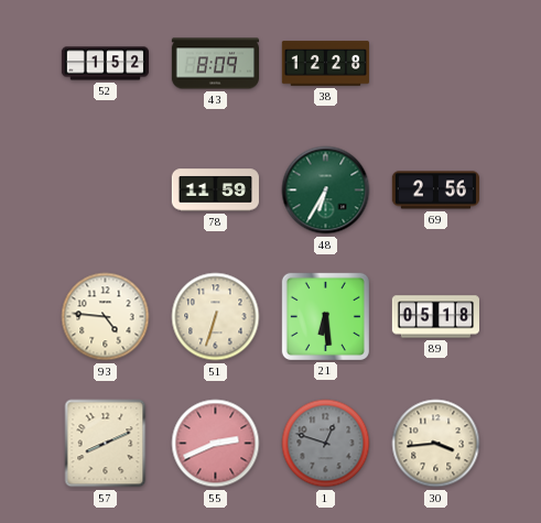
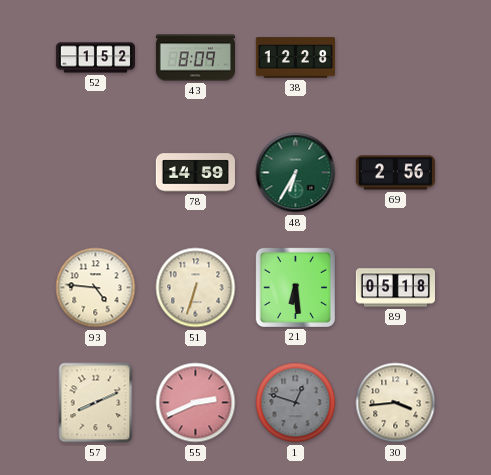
78: 11:59 -> 14:59 (195, 173)
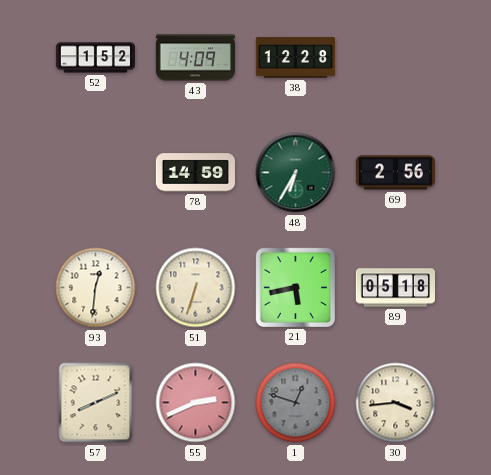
43: 8:09 -> 4:09 (195, 58)
93: 4:46 -> 12:31 (96, 288)
21: 6:29 -> 5:43 (295, 287)
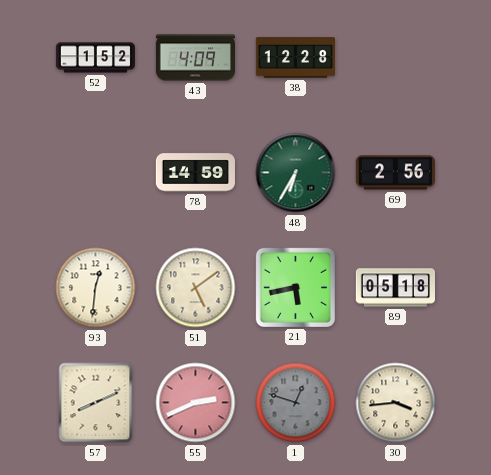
51: 6:33 -> 5:09 (196, 288)
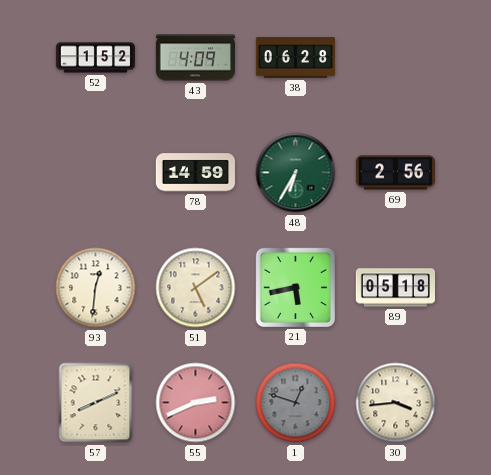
38: 12:28 -> 06:28 (295, 58)
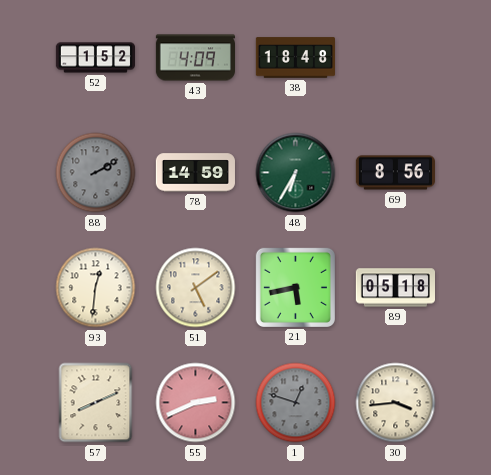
38: 06:28 -> 18:48 (295, 58)
88: none -> 2:10 (96, 173)
69: 2:56 -> 8:56 (395, 173)
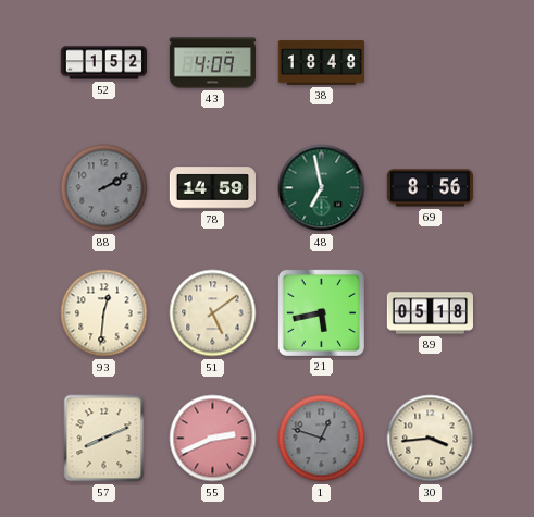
48: 6:35 -> 6:58 (322, 188)
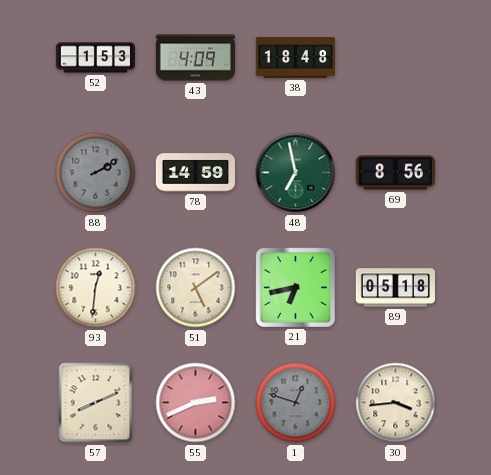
52: 1:52 -> 1:53 (95, 58)
21: 5:43 -> 6:43 (295, 287)
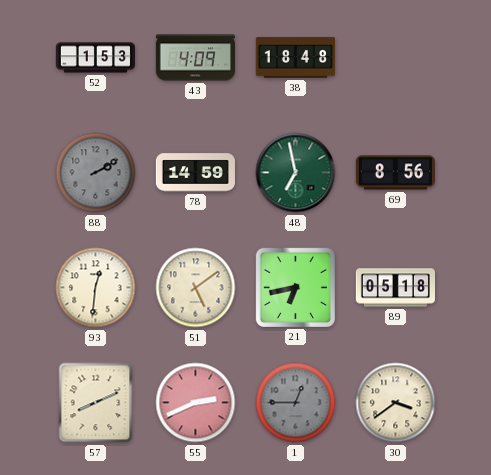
1: 12:48 -> 12:45 (296, 403)
30: 3:44 -> 3:39 (396, 403)
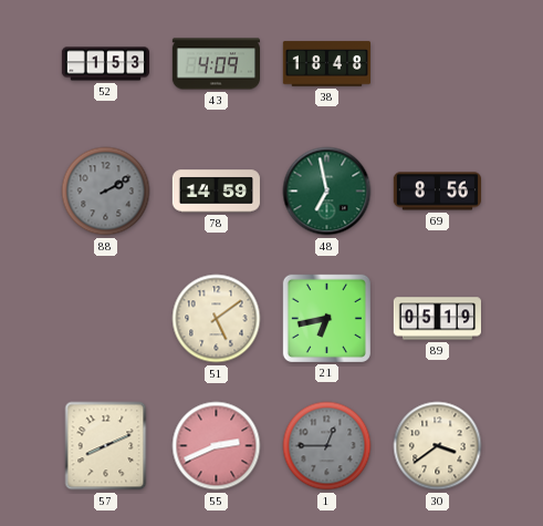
93: 12:31 -> none (96, 288)
89: 05:18 -> 05:19 (437, 319)
